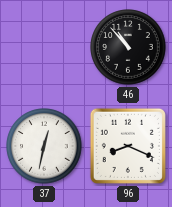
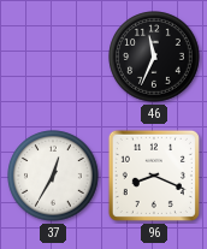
46: 10:53 -> 11:34 (154, 57)
37: 12:32 -> 12:35 (53, 176)
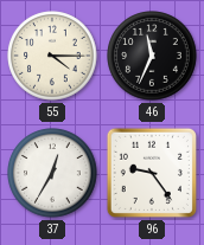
55: none -> 4:15 (52, 56)
96: 8:19 -> 9:24 (152, 173)
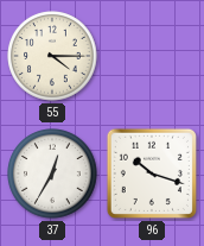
46: 11:34 -> none (152, 56)
96: 9:24 -> 10:18 (152, 174)
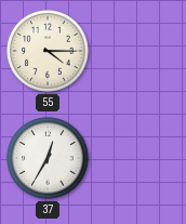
96: 10:18 -> none (152, 174)
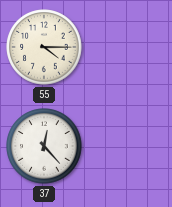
37: 12:35 -> 12:23 (44, 146)
